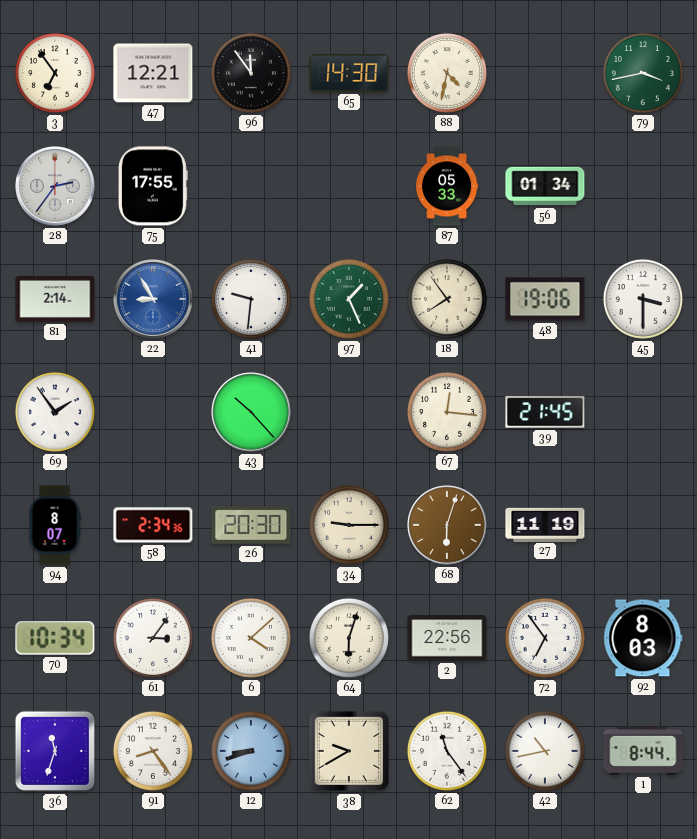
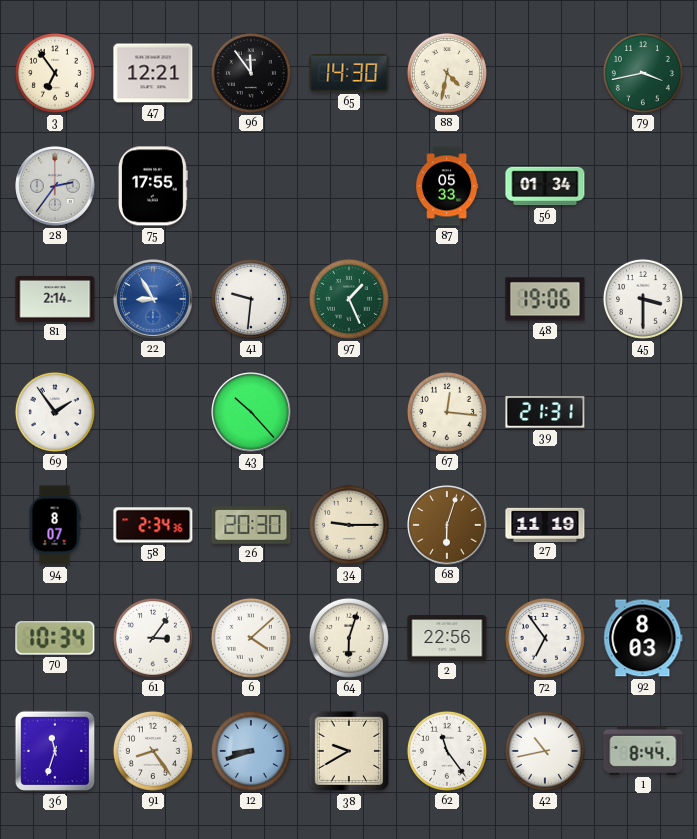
18: 7:54 -> none (447, 299)
39: 21:45 -> 21:31 (545, 412)
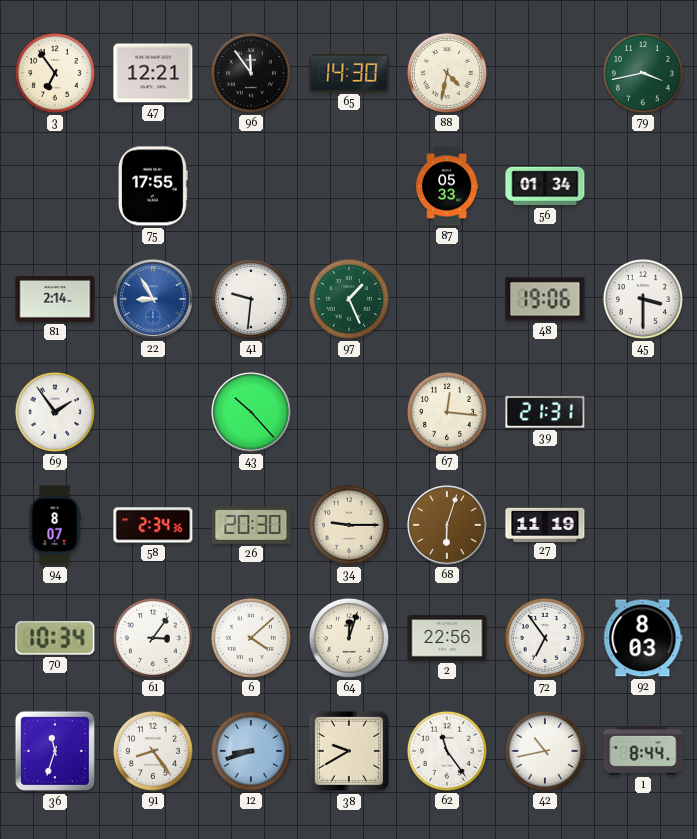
28: 2:36 -> none (55, 186)
64: 6:03 -> 12:03 (349, 638)
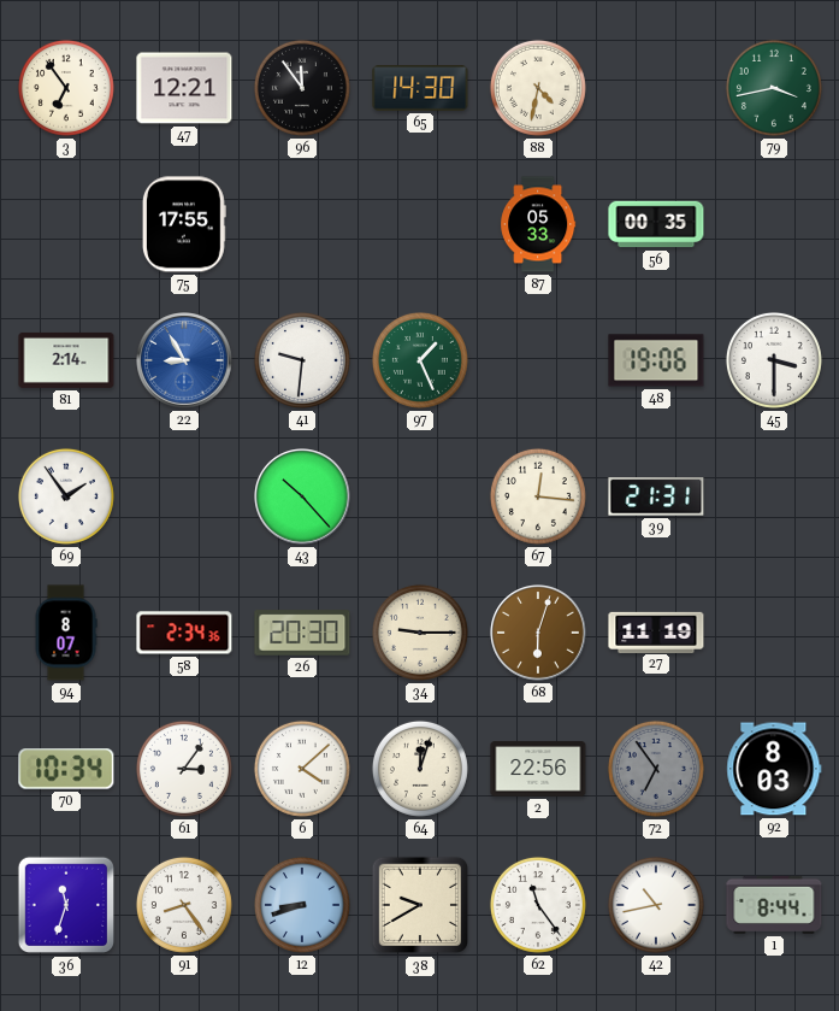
56: 01:34 -> 00:35 (656, 224)
72 dial: white -> grey (656, 769)
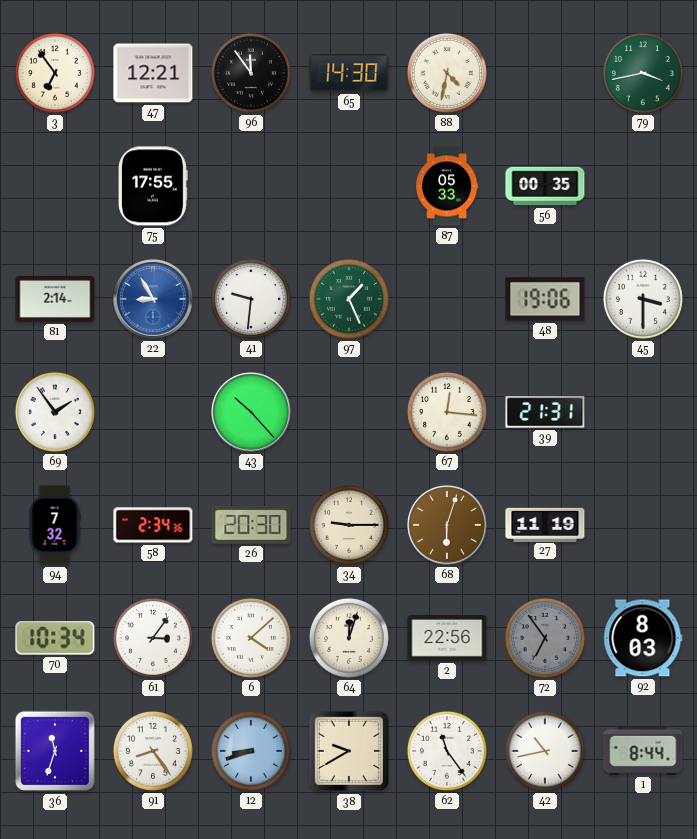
94: 8:07 -> 7:32 (55, 525)
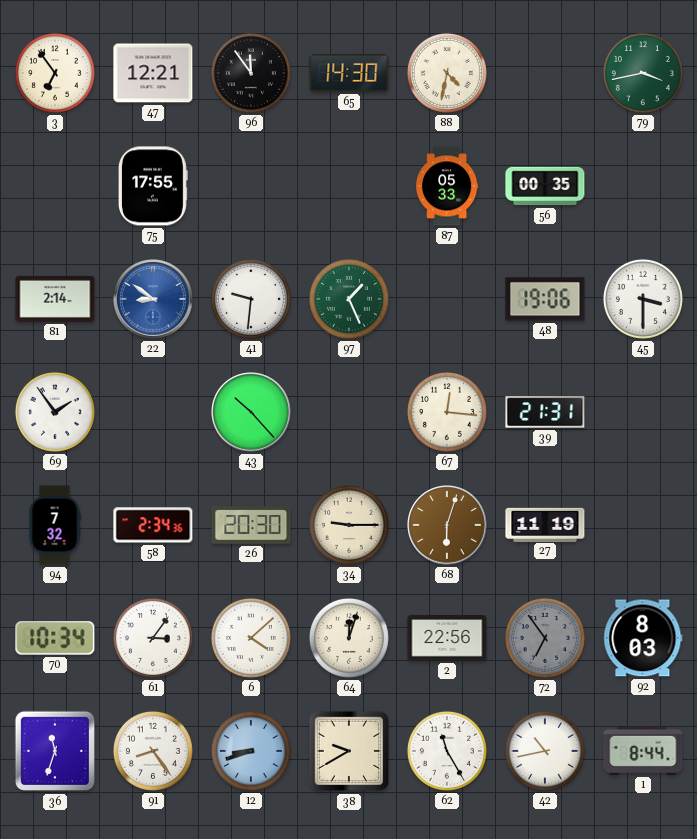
22: 8:55 -> 8:51 (153, 299)
62: 11:24 -> 11:25 (447, 751)
